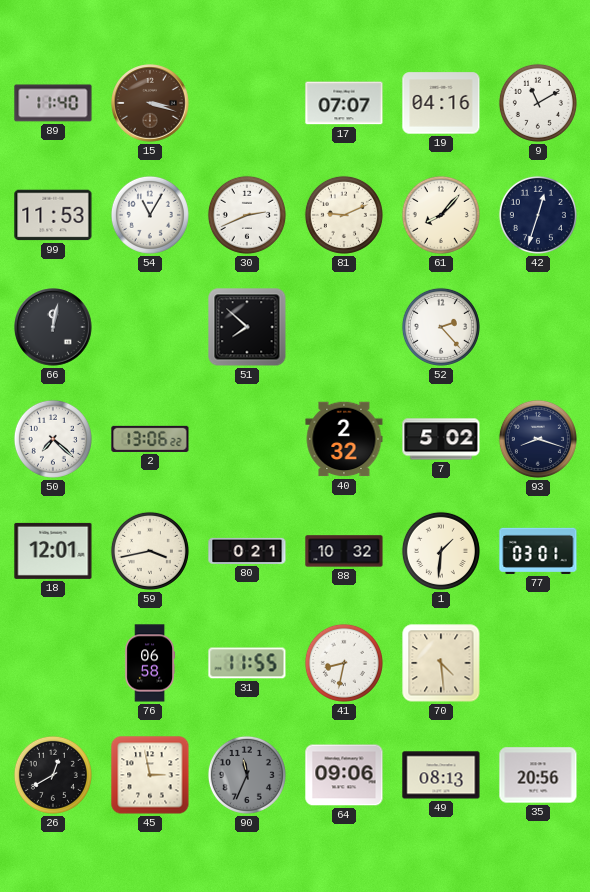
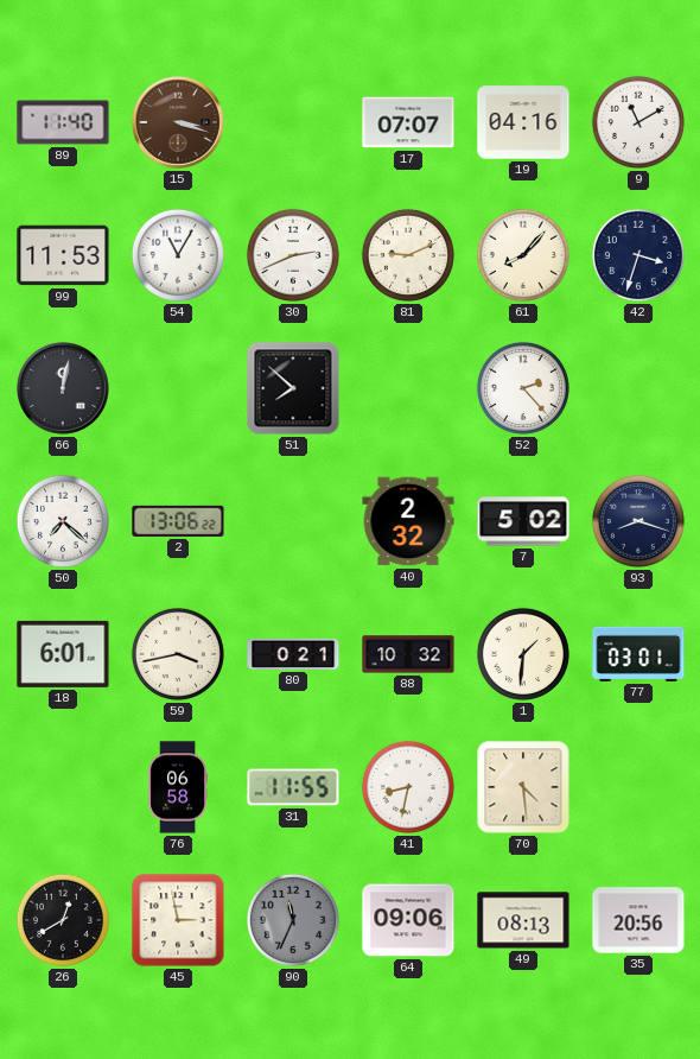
42: 12:33 -> 3:33 (638, 255)
18: 12:01 -> 6:01 (63, 654)
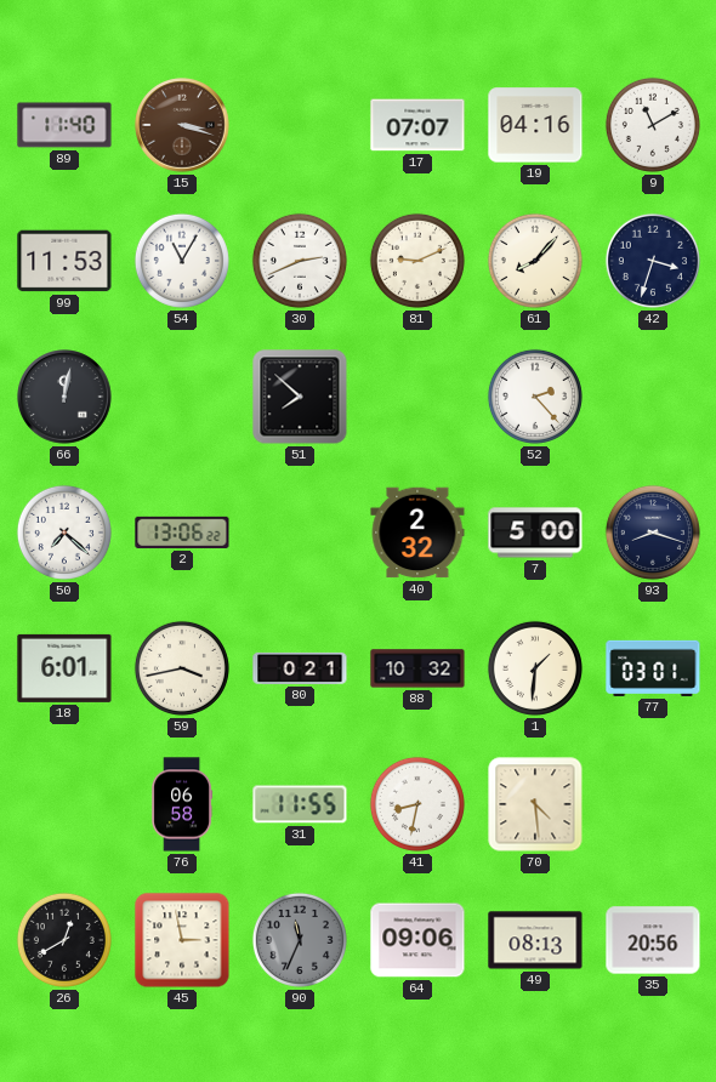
7: 5:02 -> 5:00 (535, 533)
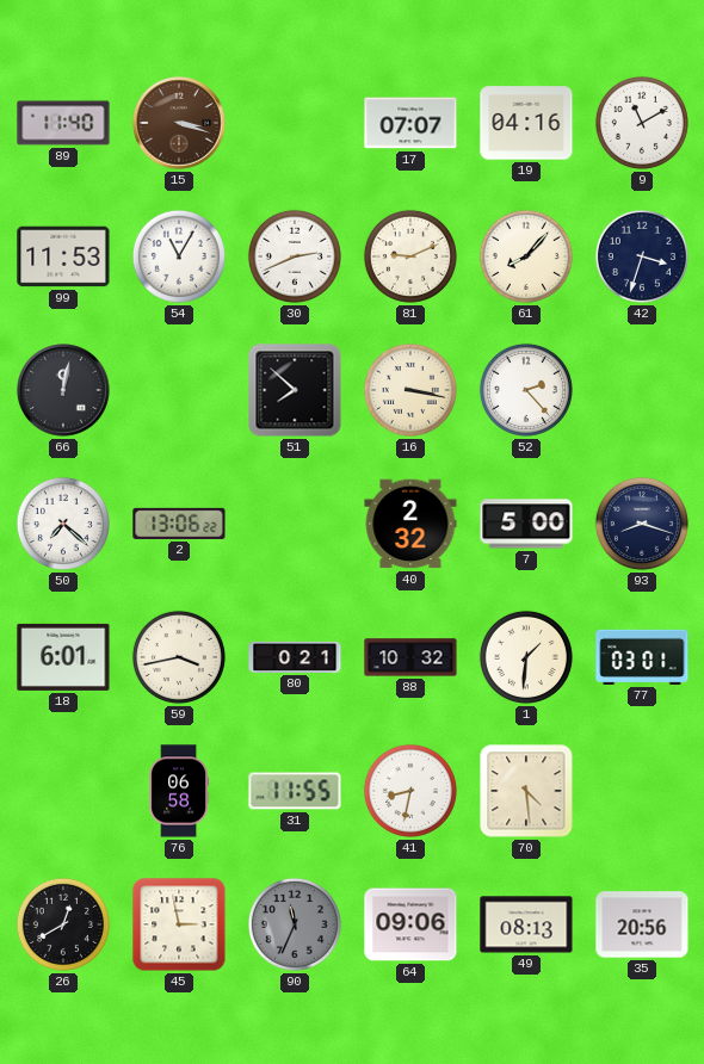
16: none -> 3:17 (410, 390)
